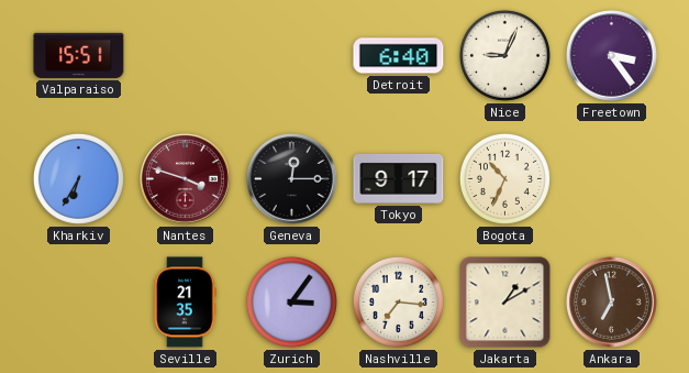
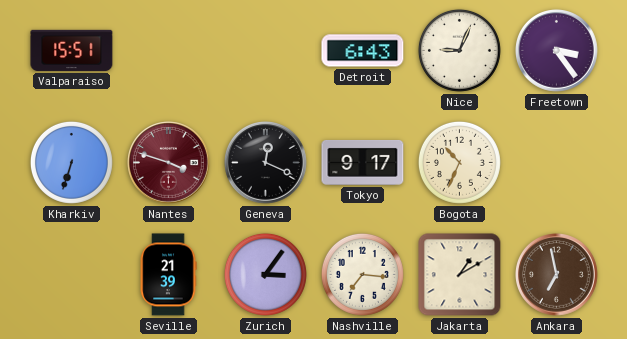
Detroit: 6:40 -> 6:43 (363, 51)
Kharkiv: 6:35 -> 6:33 (71, 162)
Geneva: 12:15 -> 12:19 (266, 163)
Seville: 21:35 -> 21:39 (168, 275)
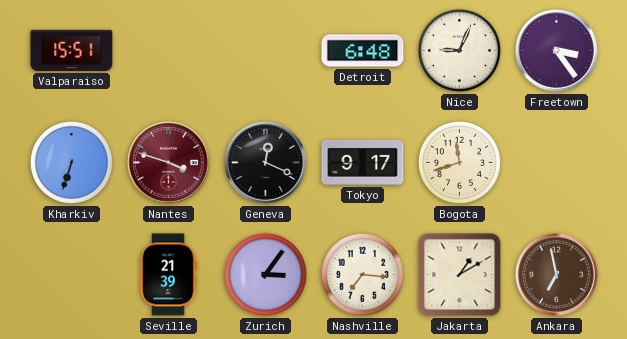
Detroit: 6:43 -> 6:48 (363, 51)
Bogota: 10:34 -> 11:42 (459, 162)
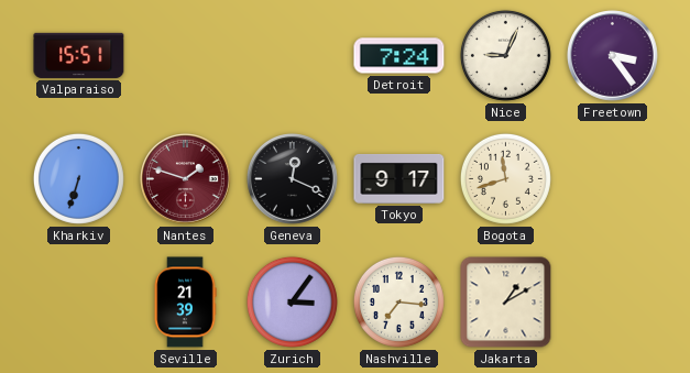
Detroit: 6:48 -> 7:24 (399, 56)
Nantes: 3:48 -> 1:48 (186, 179)
Ankara: 6:58 -> none (557, 275)
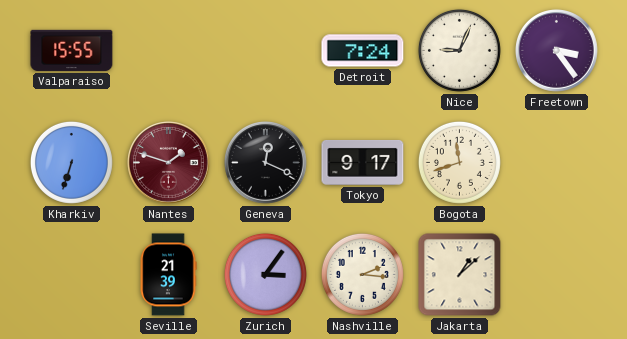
Valparaiso: 15:51 -> 15:55 (72, 50)
Nashville: 7:16 -> 2:16 (362, 274)
Jakarta: 1:10 -> 1:08 (460, 275)
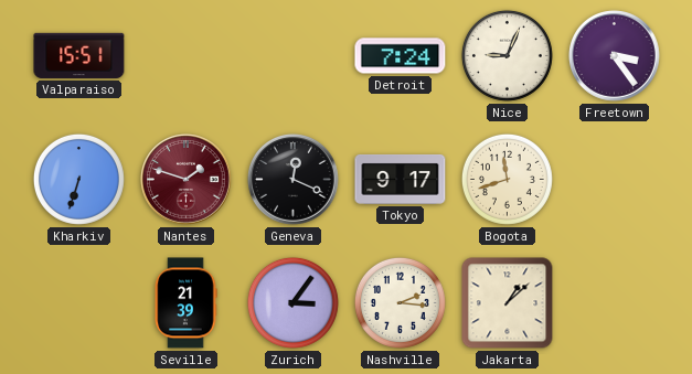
Valparaiso: 15:55 -> 15:51 (79, 55)
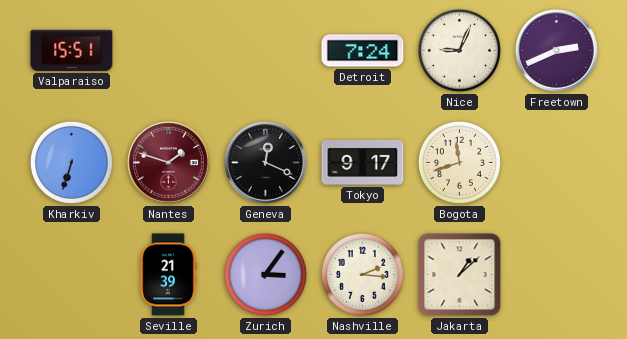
Freetown: 3:24 -> 2:41 (557, 51)
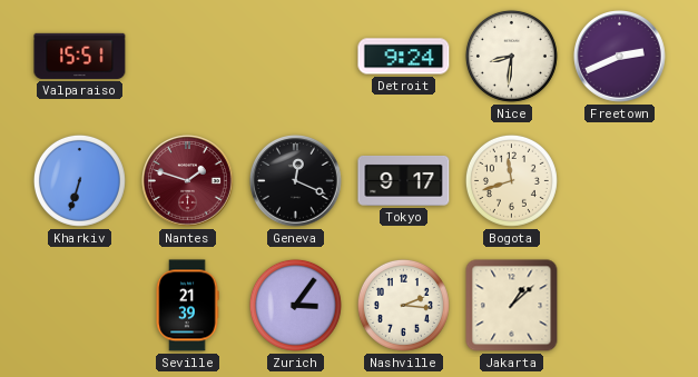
Detroit: 7:24 -> 9:24 (404, 57)
Nice: 9:04 -> 8:31 (511, 56)
